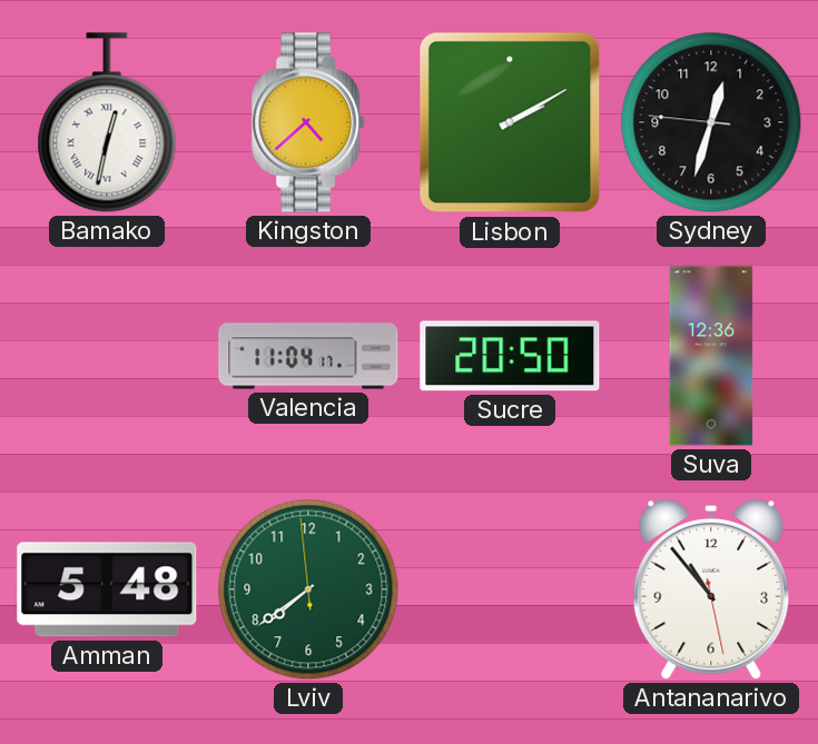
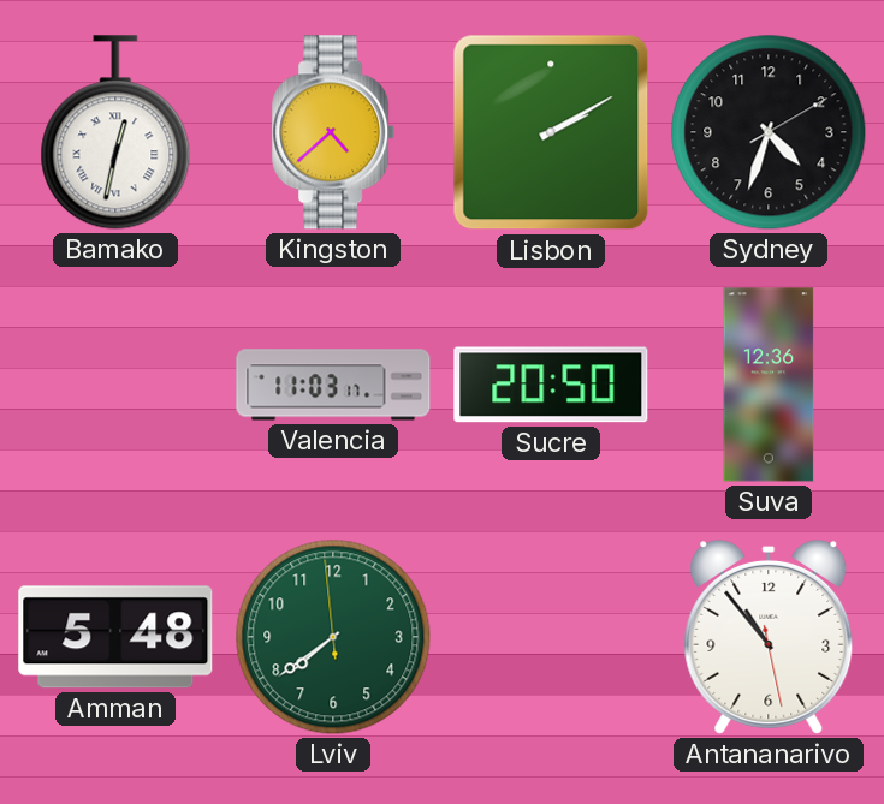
Sydney: 12:32 -> 4:33 (769, 132)
Valencia: 11:04 -> 11:03 (333, 385)
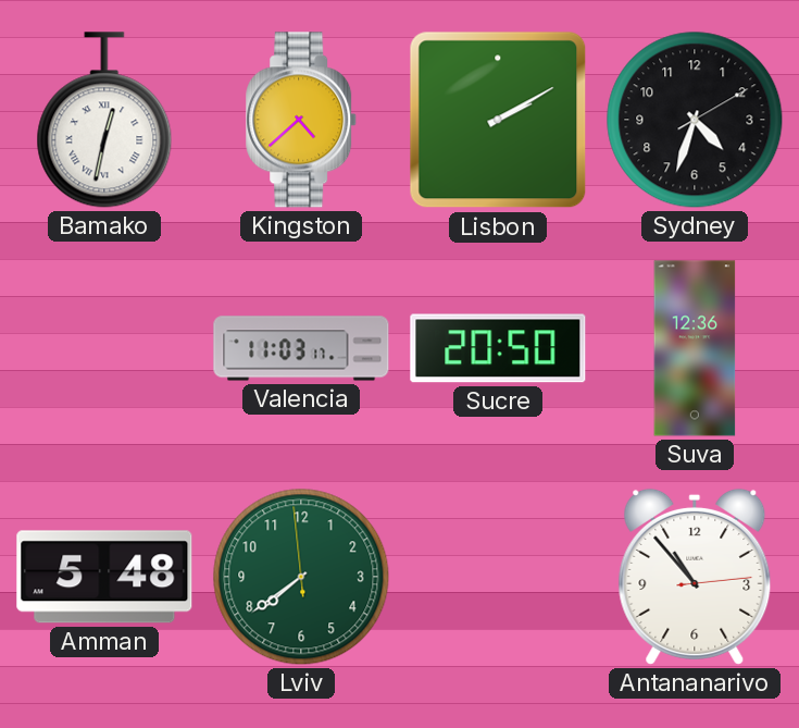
Antananarivo: 10:53:28 -> 10:53:14 (695, 577)
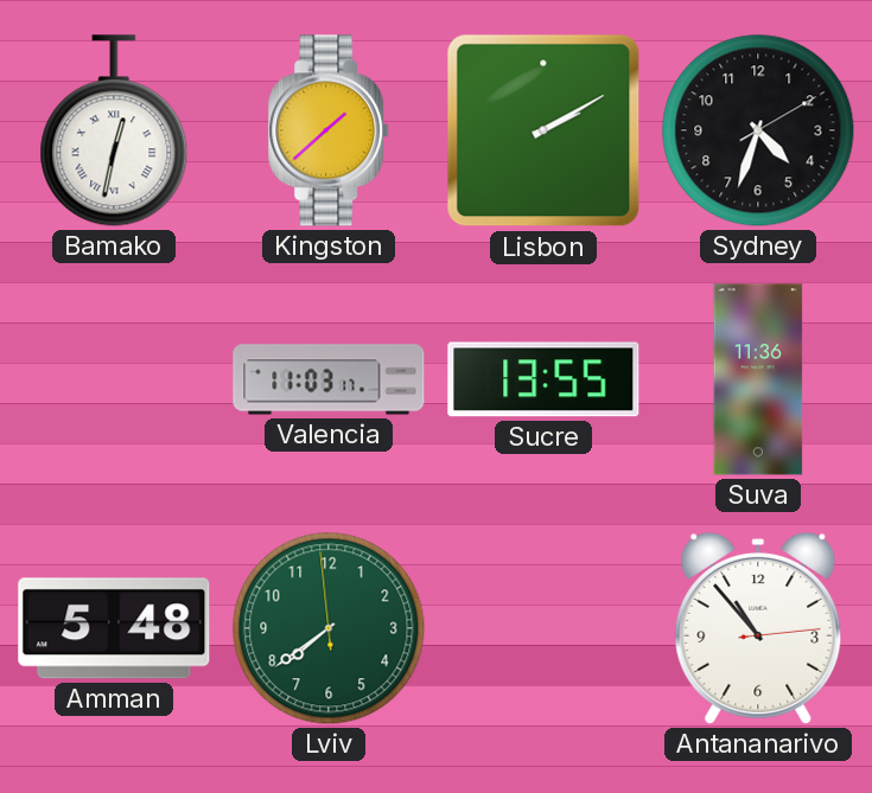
Kingston: 4:38 -> 1:38 (330, 130)
Sucre: 20:50 -> 13:55 (543, 379)
Suva: 12:36 -> 11:36 (758, 379)
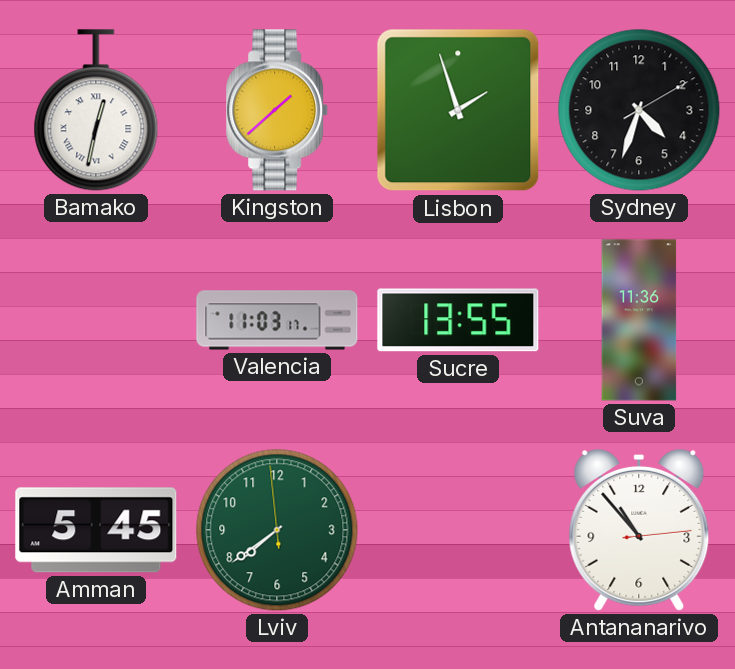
Lisbon: 2:10 -> 1:57 (458, 110)
Amman: 5:48 -> 5:45 (96, 530)
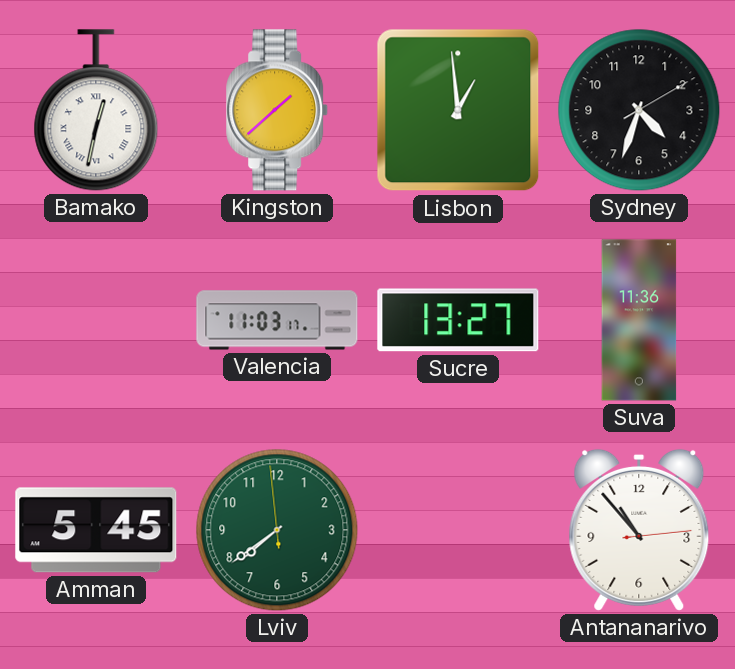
Lisbon: 1:57 -> 12:59 (458, 110)
Sucre: 13:55 -> 13:27 (458, 320)
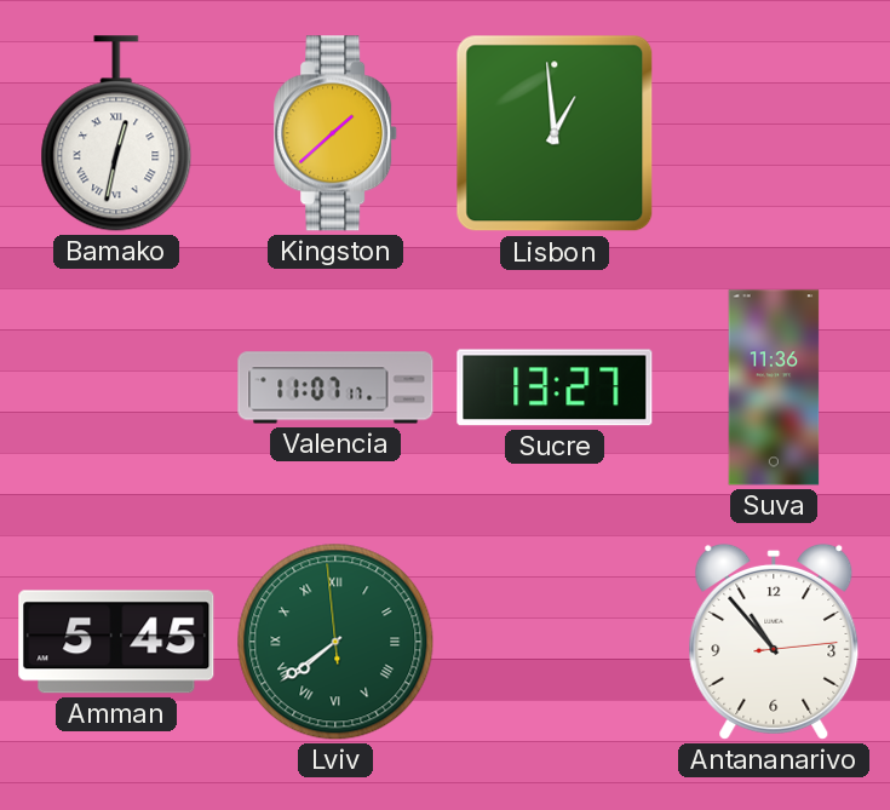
Sydney: 4:33 -> none (639, 110)
Valencia: 11:03 -> 11:07 (335, 387)
Lviv numerals: Arabic -> Roman (335, 642)
